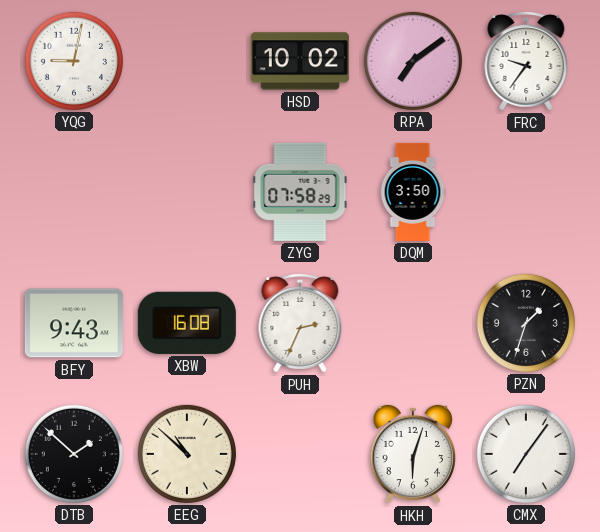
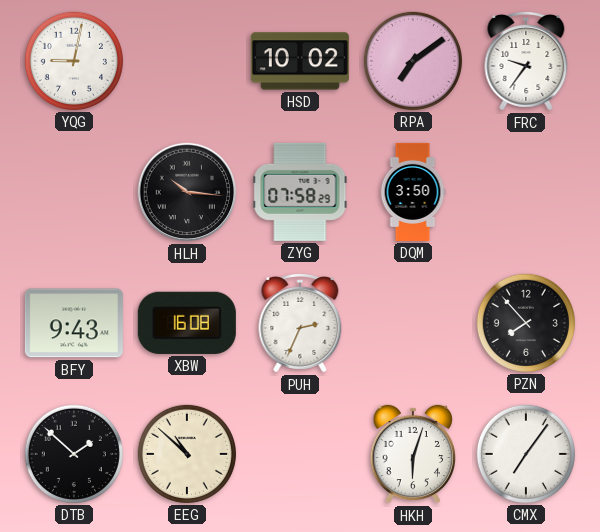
HLH: none -> 10:16 (187, 192)
PZN: 1:33 -> 7:53 (526, 323)
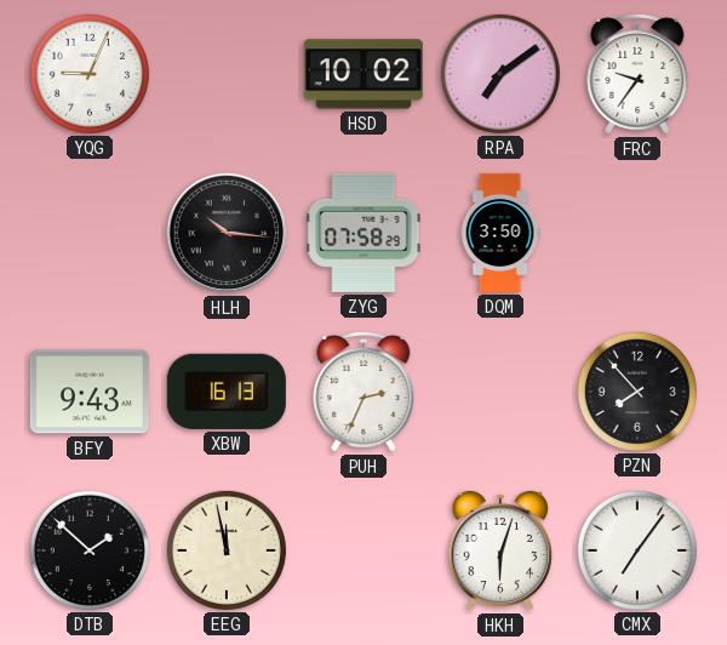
YQG: 9:02 -> 9:04 (90, 74)
XBW: 16:08 -> 16:13 (227, 392)
EEG: 10:52 -> 11:58 (227, 550)
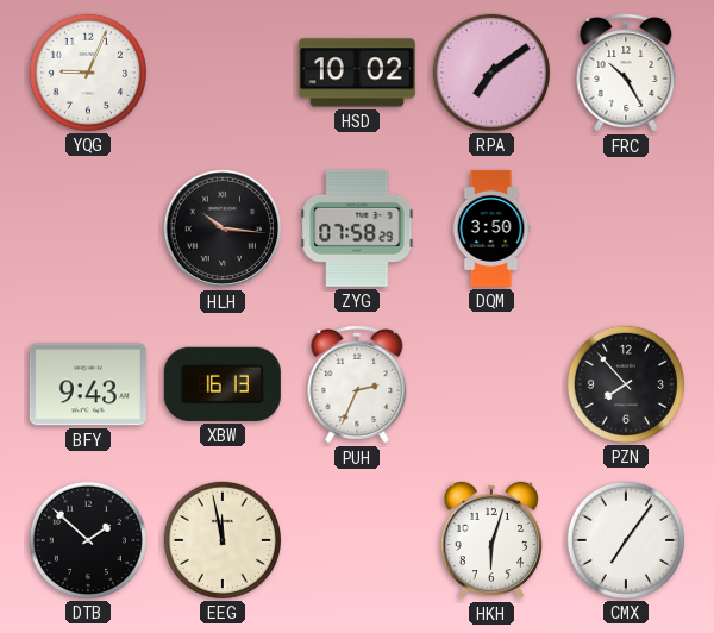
FRC: 9:36 -> 10:25 (626, 74)
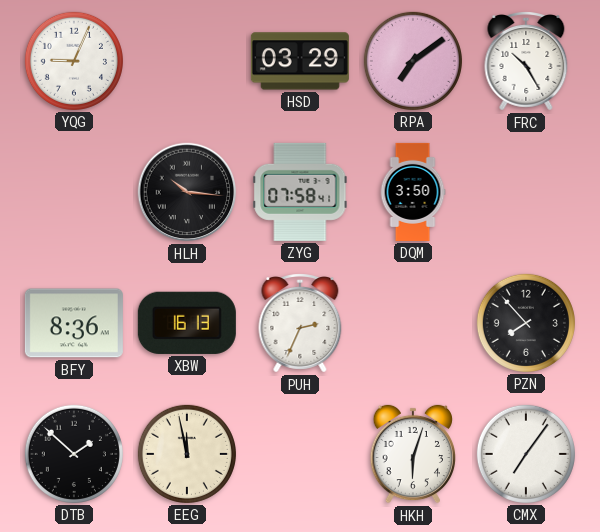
HSD: 10:02 -> 03:29 (300, 61)
ZYG: 07:58:29 -> 07:58:41 (300, 192)
BFY: 9:43 -> 8:36 (74, 323)
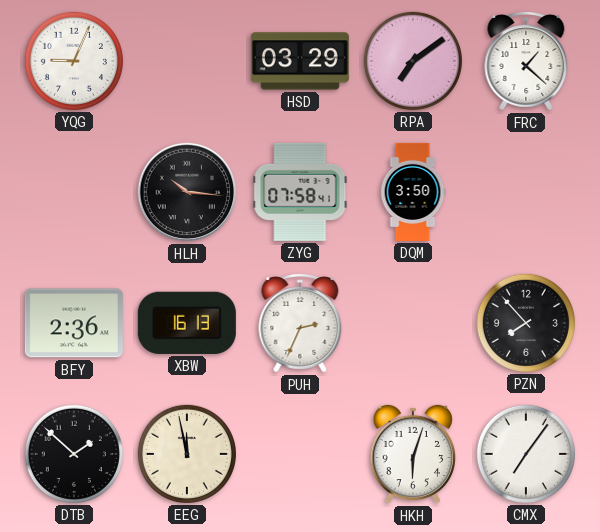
FRC: 10:25 -> 1:22 (526, 62)
BFY: 8:36 -> 2:36 (74, 323)
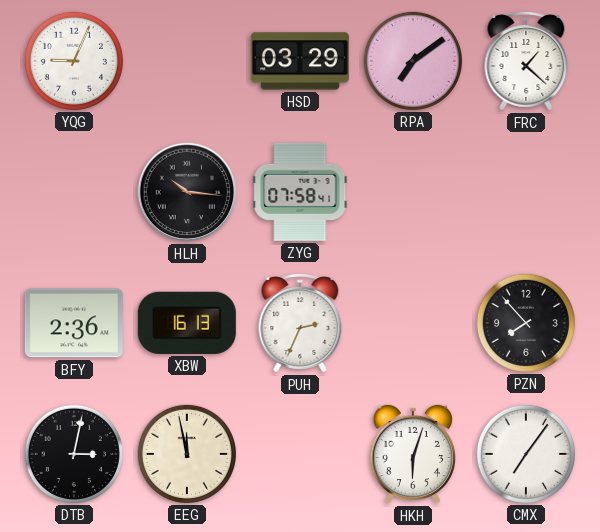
DQM: 3:50 -> none (413, 192)
DTB: 1:52 -> 3:02 (74, 454)
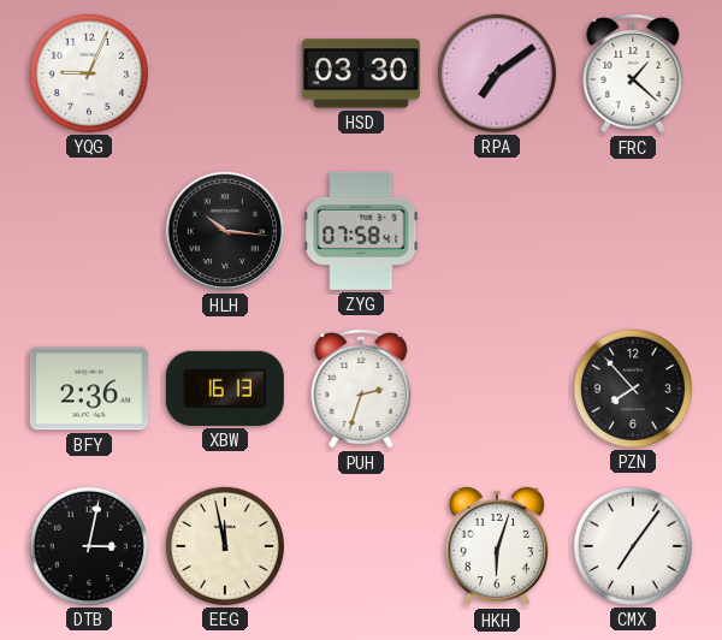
HSD: 03:29 -> 03:30 (361, 73)
PUH: 2:34 -> 2:33 (361, 390)
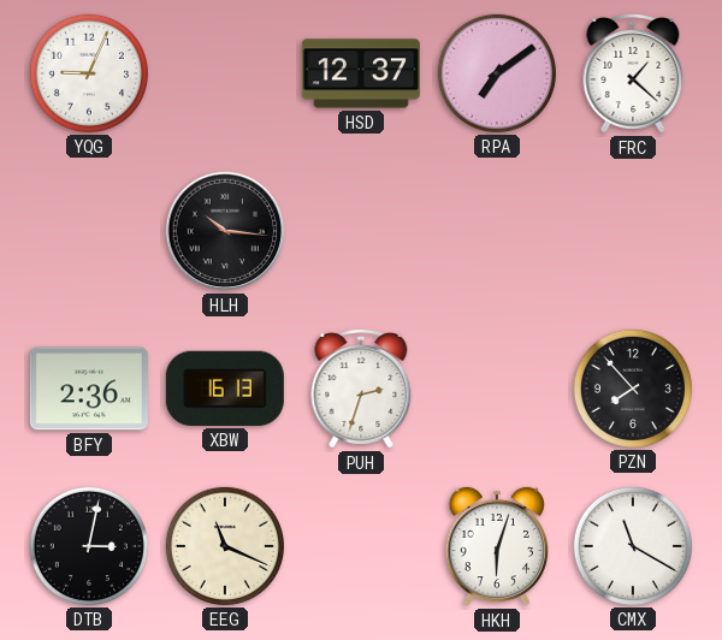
HSD: 03:30 -> 12:37 (361, 73)
ZYG: 07:58 -> none (361, 231)
EEG: 11:58 -> 11:19 (225, 546)
CMX: 7:06 -> 11:20 (633, 546)
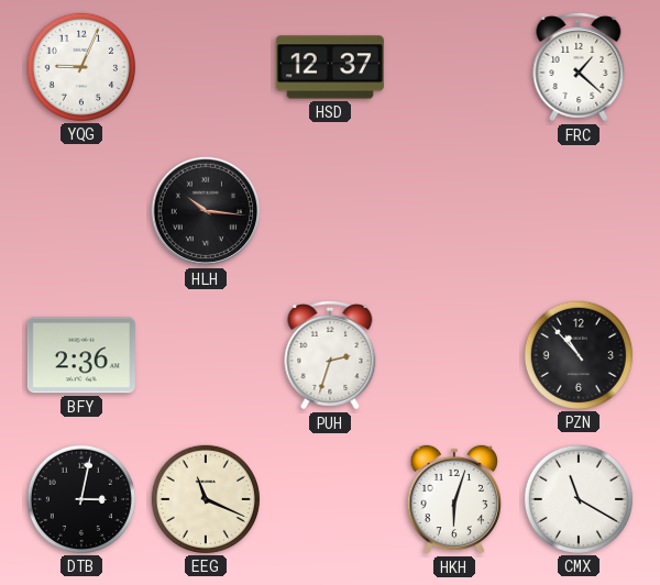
RPA: 7:09 -> none (497, 73)
XBW: 16:13 -> none (225, 389)
PZN: 7:53 -> 10:53 (579, 355)
